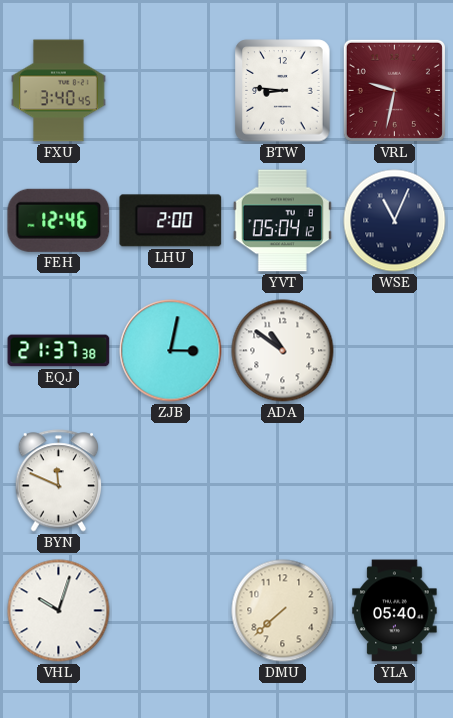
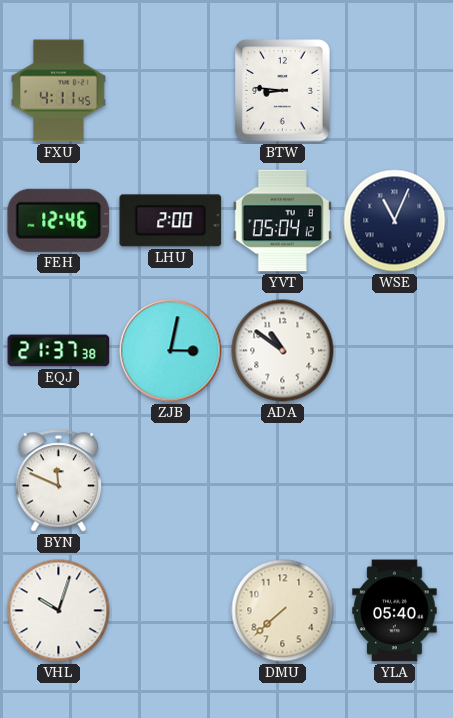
FXU: 3:40 -> 4:11 (59, 91)
VRL: 9:32 -> none (394, 90)
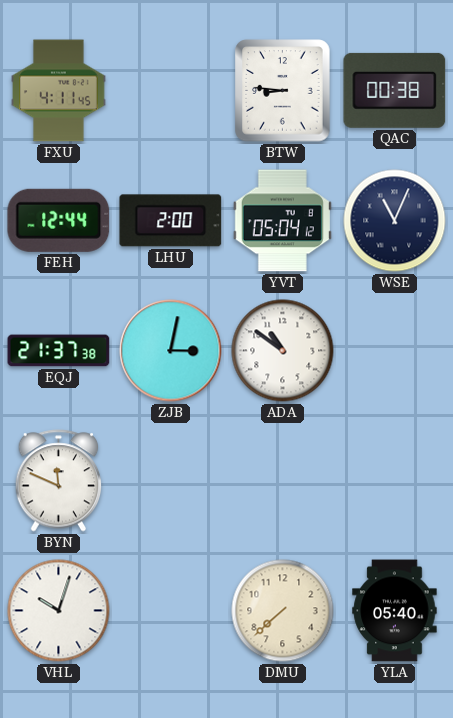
QAC: none -> 00:38 (395, 90)
FEH: 12:46 -> 12:44 (59, 220)
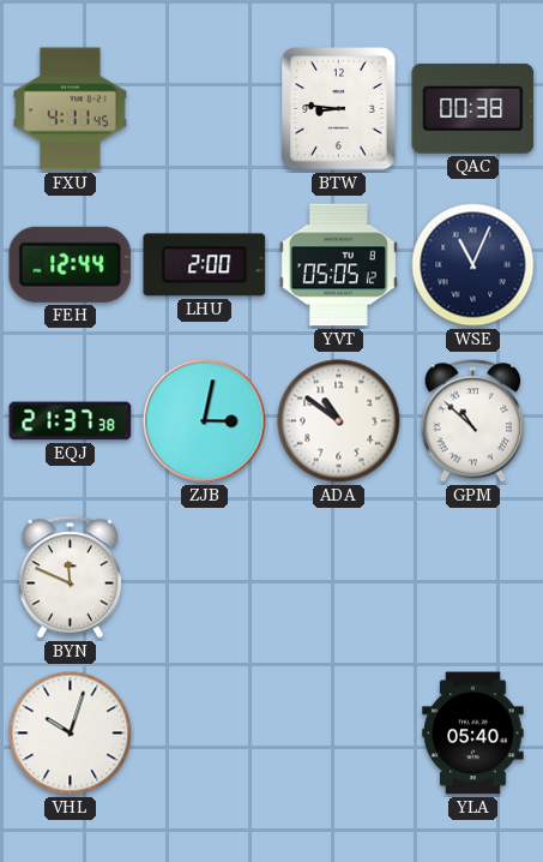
YVT: 05:04 -> 05:05 (338, 265)
GPM: none -> 10:52 (473, 421)
DMU: 7:38 -> none (283, 611)
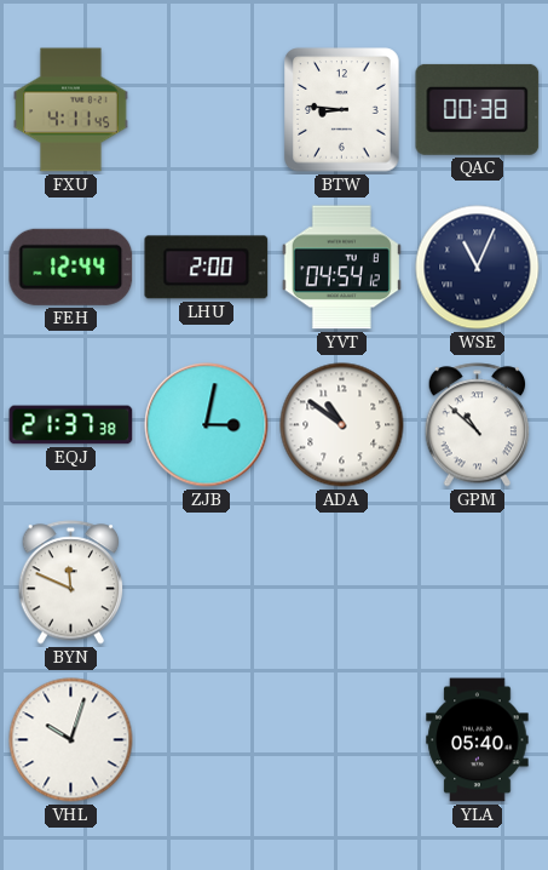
YVT: 05:05 -> 04:54 (341, 268)
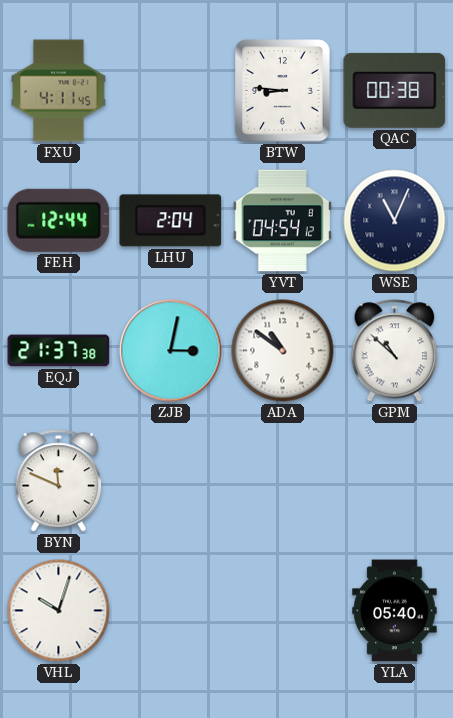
LHU: 2:00 -> 2:04 (171, 221)
